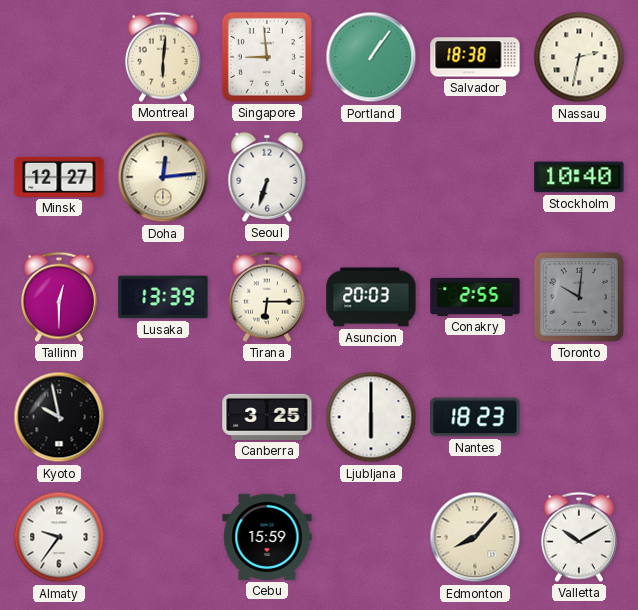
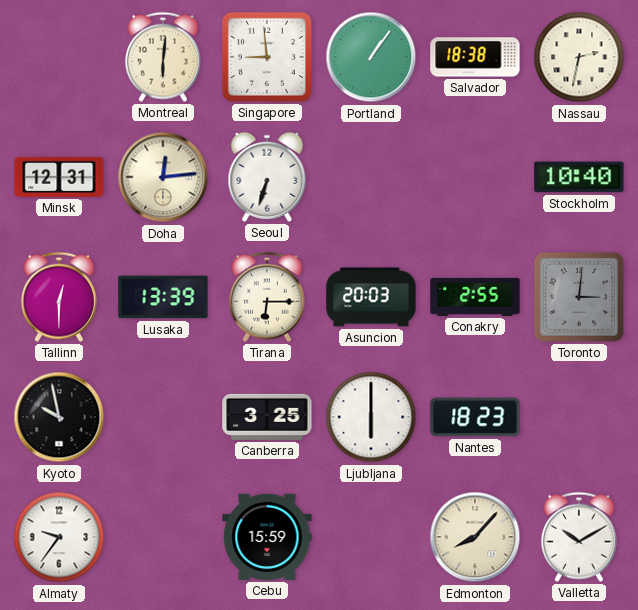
Minsk: 12:27 -> 12:31 (59, 177)
Toronto: 10:01 -> 3:01 (579, 297)
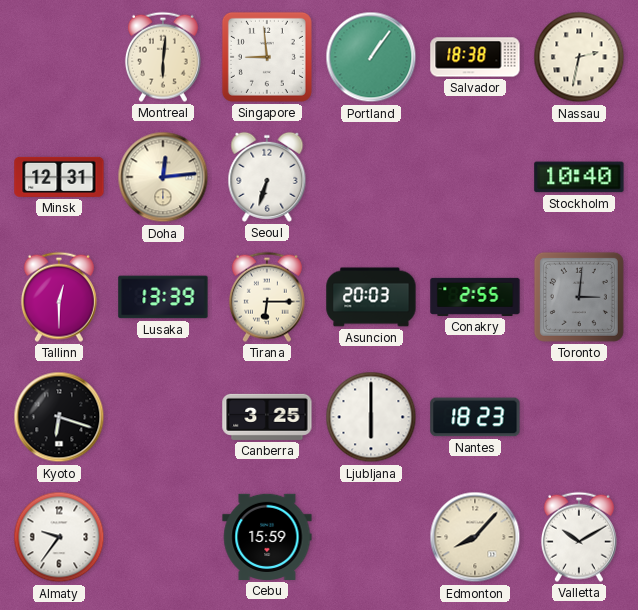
Kyoto: 9:58 -> 6:18 (59, 417)
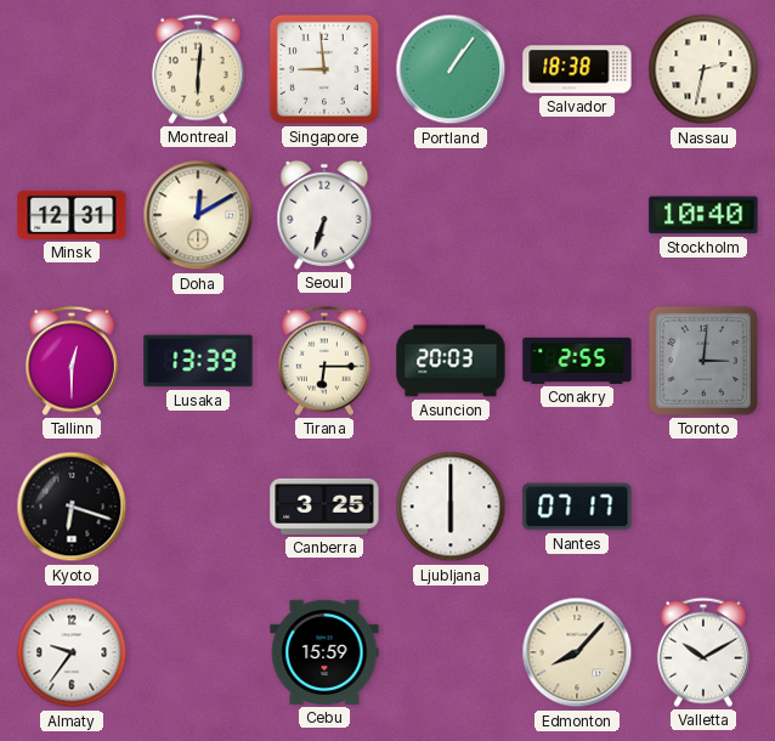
Doha: 12:14 -> 12:10 (198, 215)
Nantes: 18:23 -> 07:17 (577, 507)
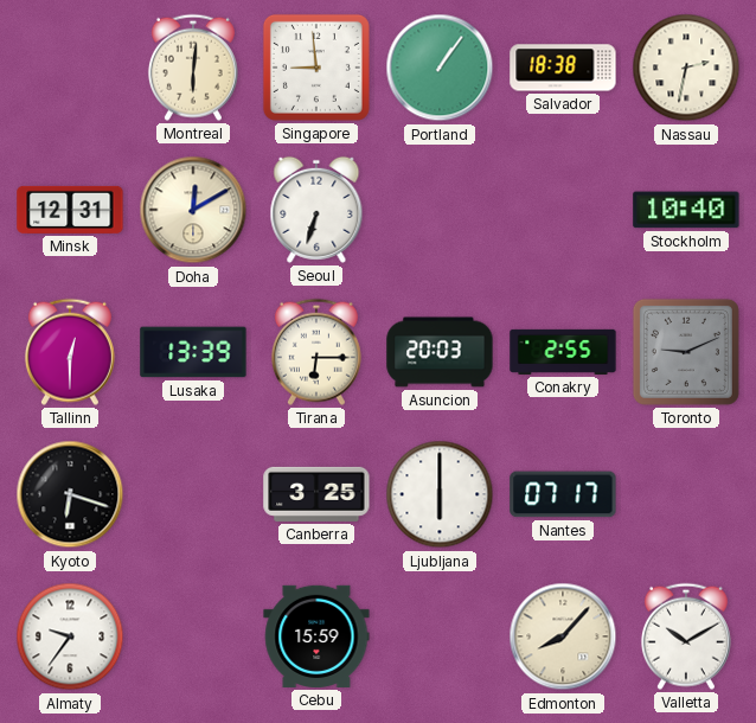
Toronto: 3:01 -> 9:11 (686, 352)
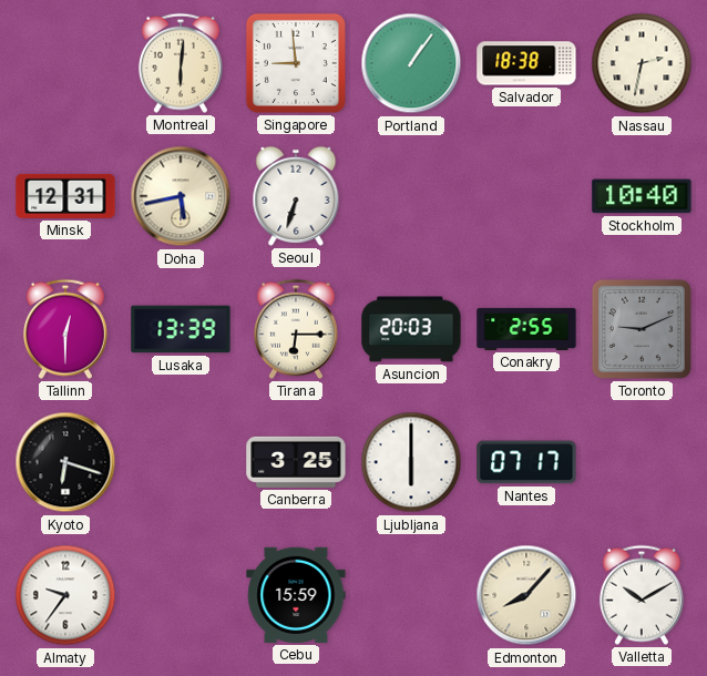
Doha: 12:10 -> 5:43 (181, 196)
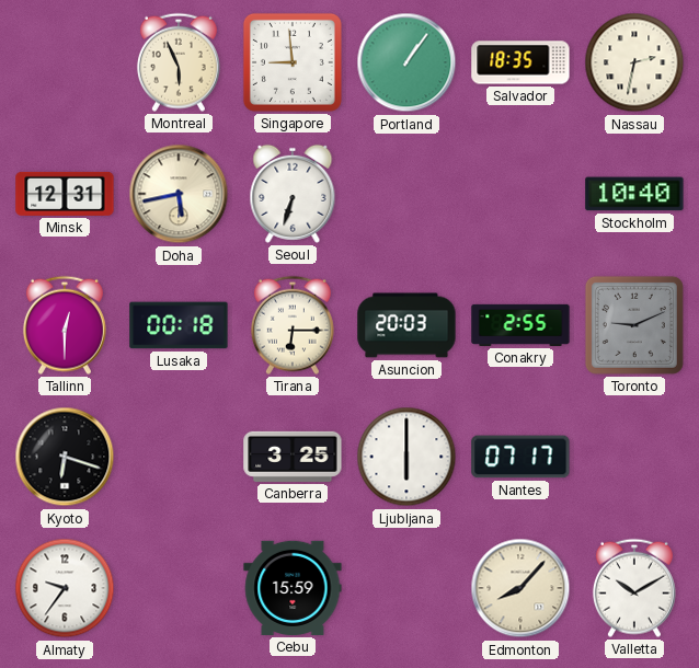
Montreal: 6:01 -> 5:56 (179, 62)
Salvador: 18:38 -> 18:35 (520, 62)
Lusaka: 13:39 -> 00:18 (179, 325)
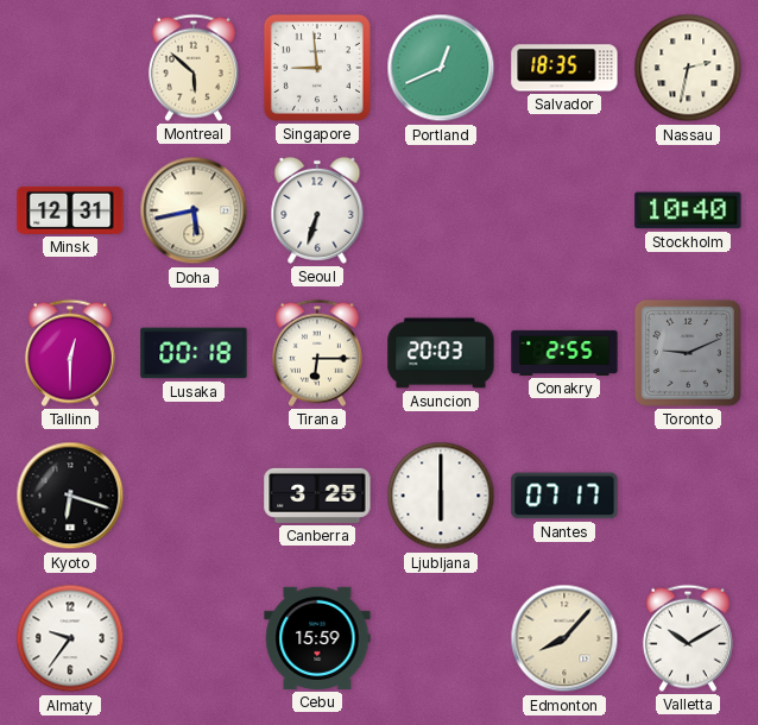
Montreal: 5:56 -> 5:52 (194, 68)
Portland: 1:06 -> 12:41 (441, 68)
